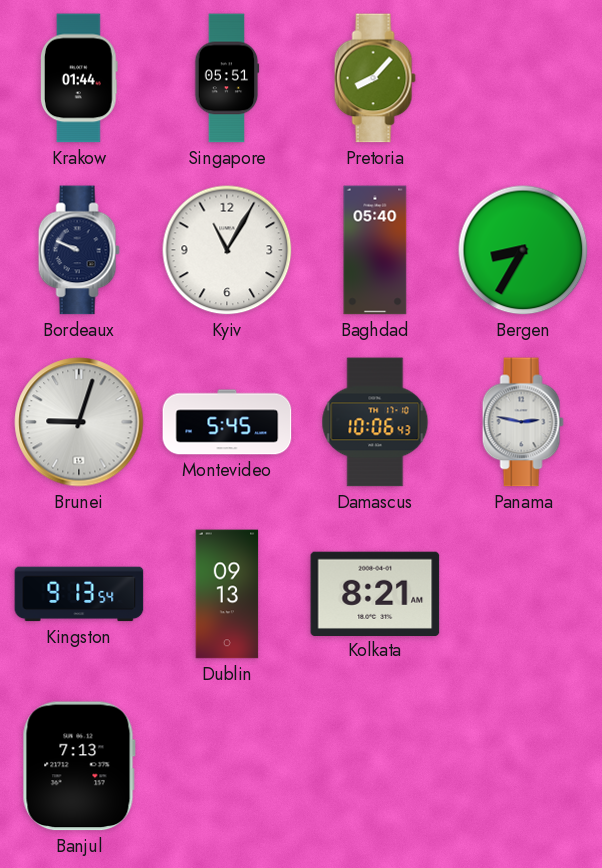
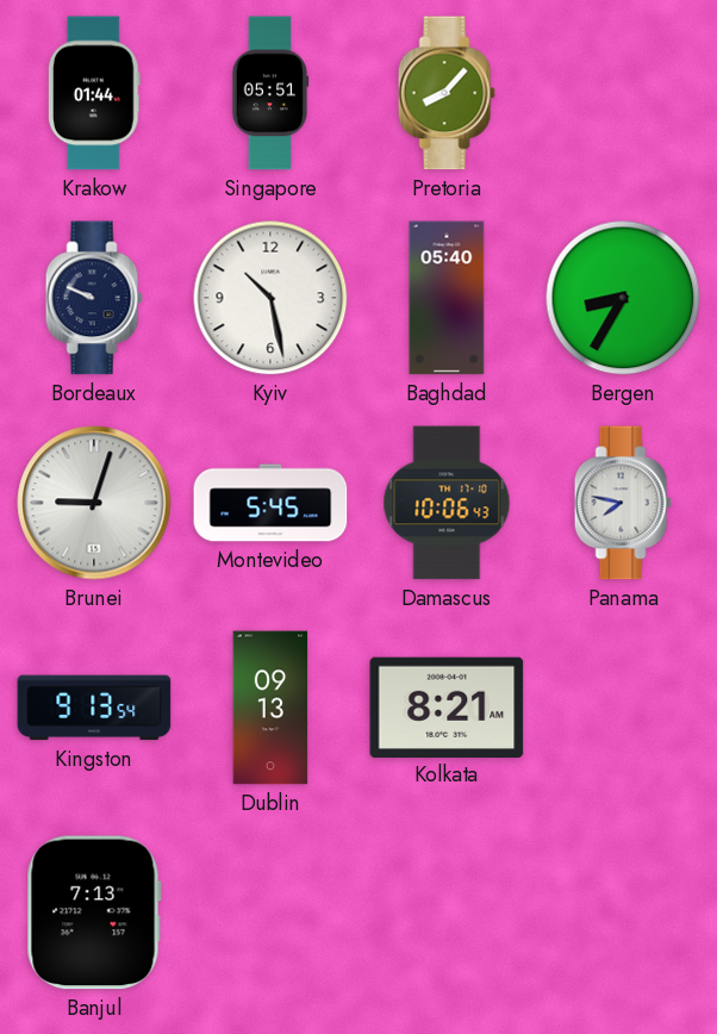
Kyiv: 11:05 -> 10:28 (270, 298)
Panama: 2:47 -> 7:47 (623, 503)
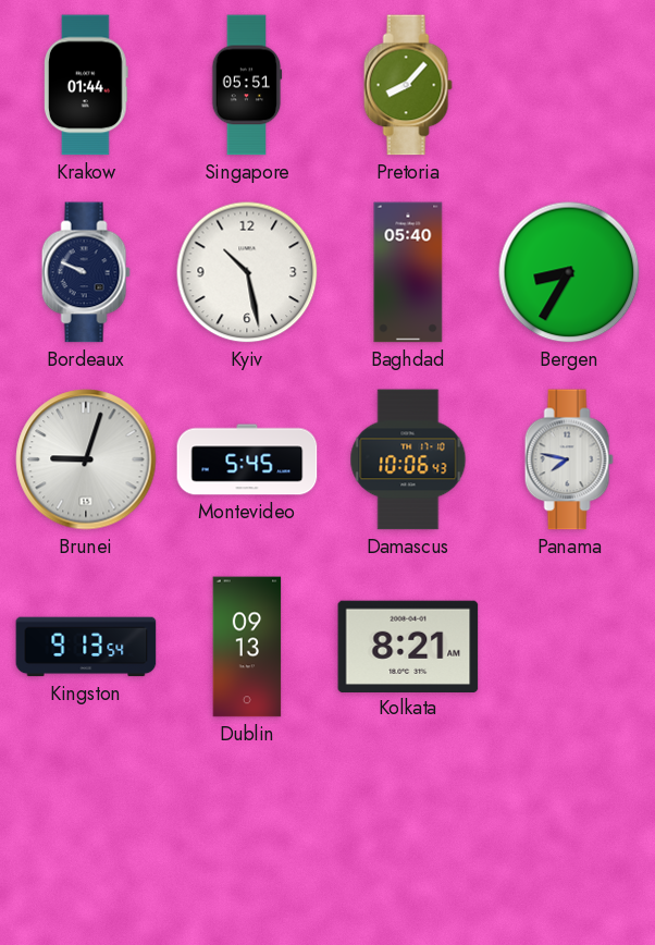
Banjul: 7:13 -> none (94, 912)
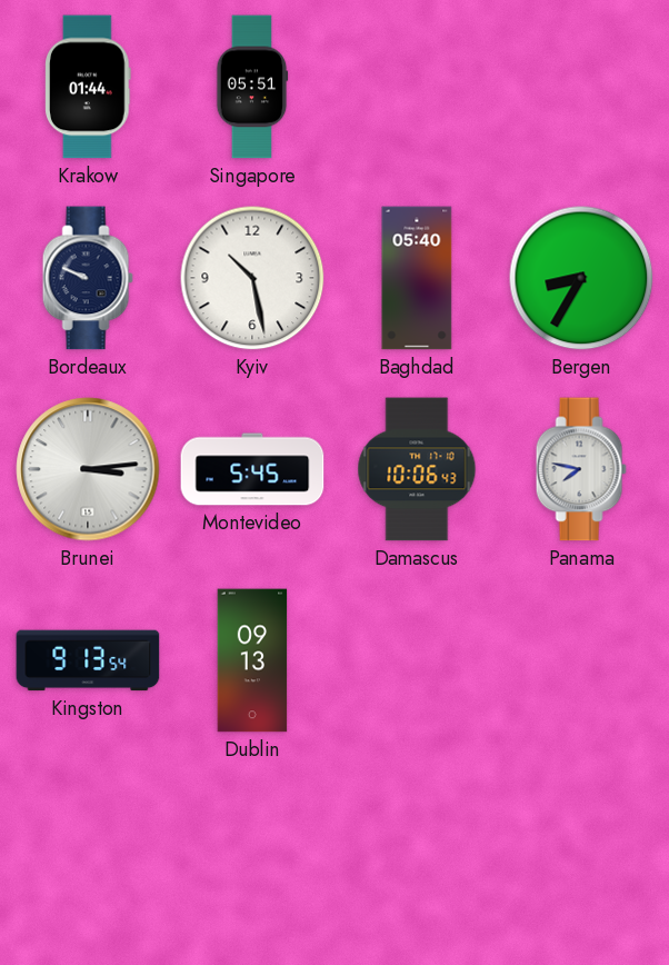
Pretoria: 8:07 -> none (408, 85)
Brunei: 9:03 -> 3:14 (88, 469)
Kolkata: 8:21 -> none (408, 646)
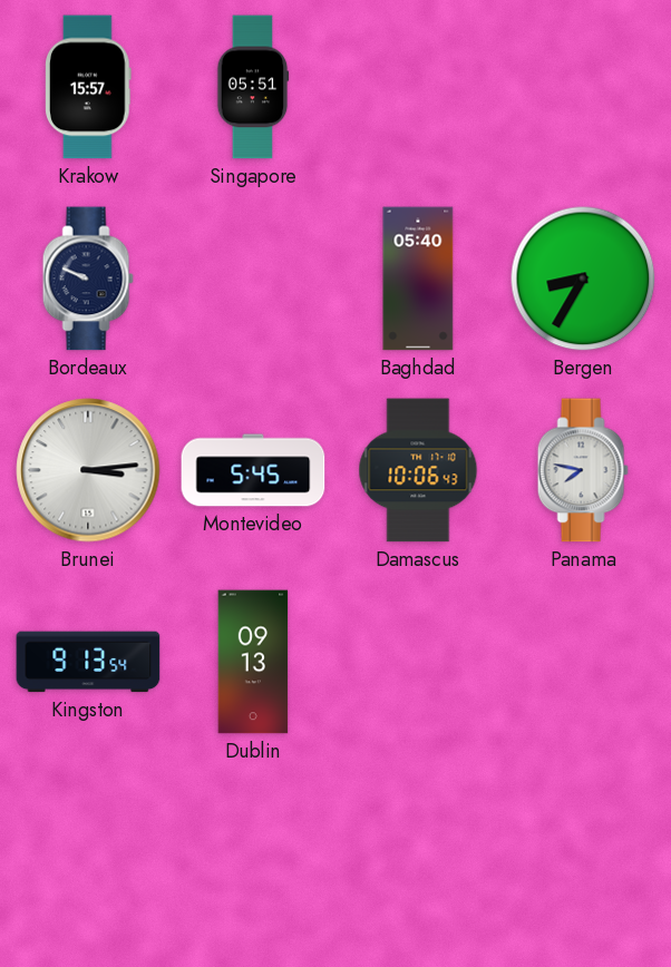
Krakow: 01:44 -> 15:57 (89, 87)
Kyiv: 10:28 -> none (252, 278)
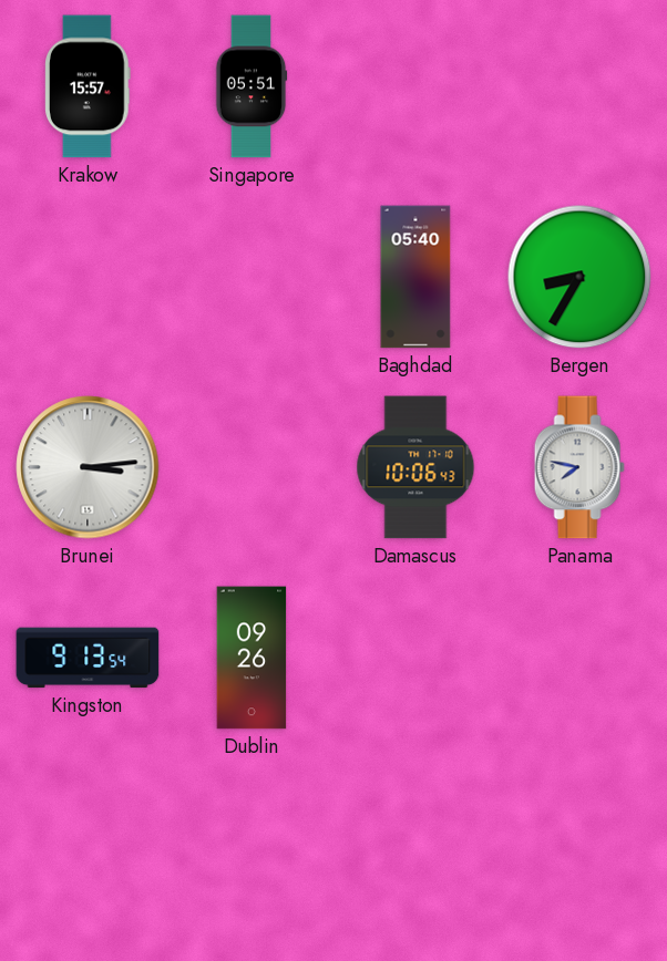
Bordeaux: 9:49 -> none (88, 279)
Montevideo: 5:45 -> none (253, 470)
Dublin: 09:13 -> 09:26 (252, 658)
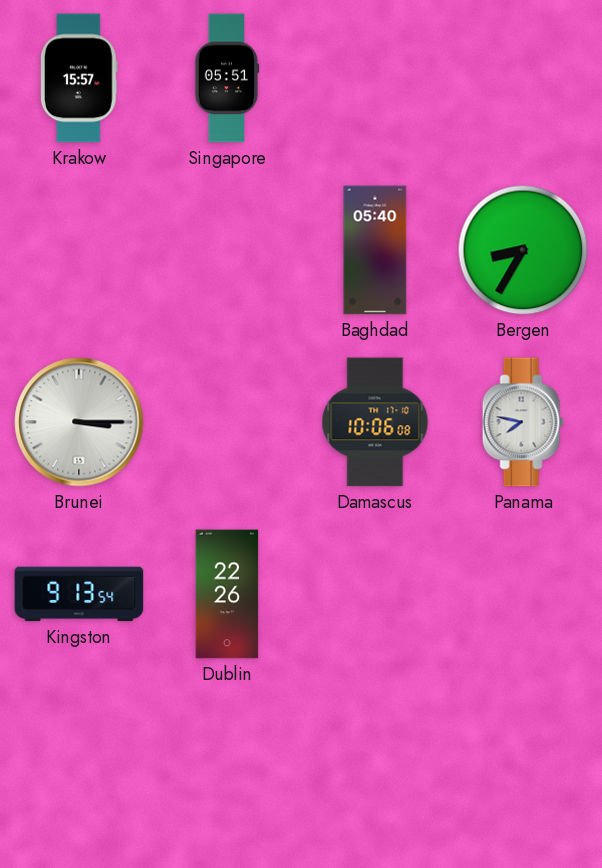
Brunei: 3:14 -> 3:15 (79, 422)
Damascus: 10:06:43 -> 10:06:08 (375, 422)
Dublin: 09:26 -> 22:26 (227, 594)
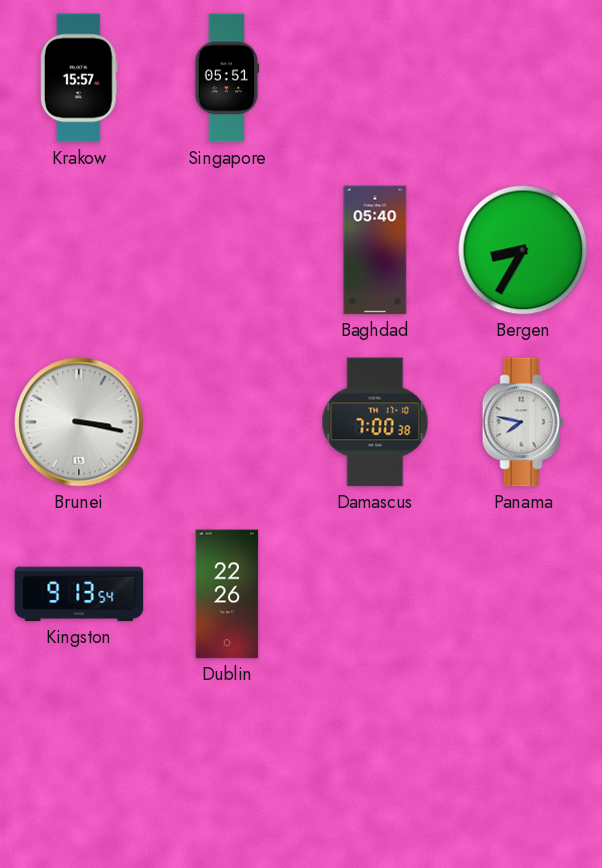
Brunei: 3:15 -> 3:17 (79, 422)
Damascus: 10:06 -> 7:00 (375, 422)
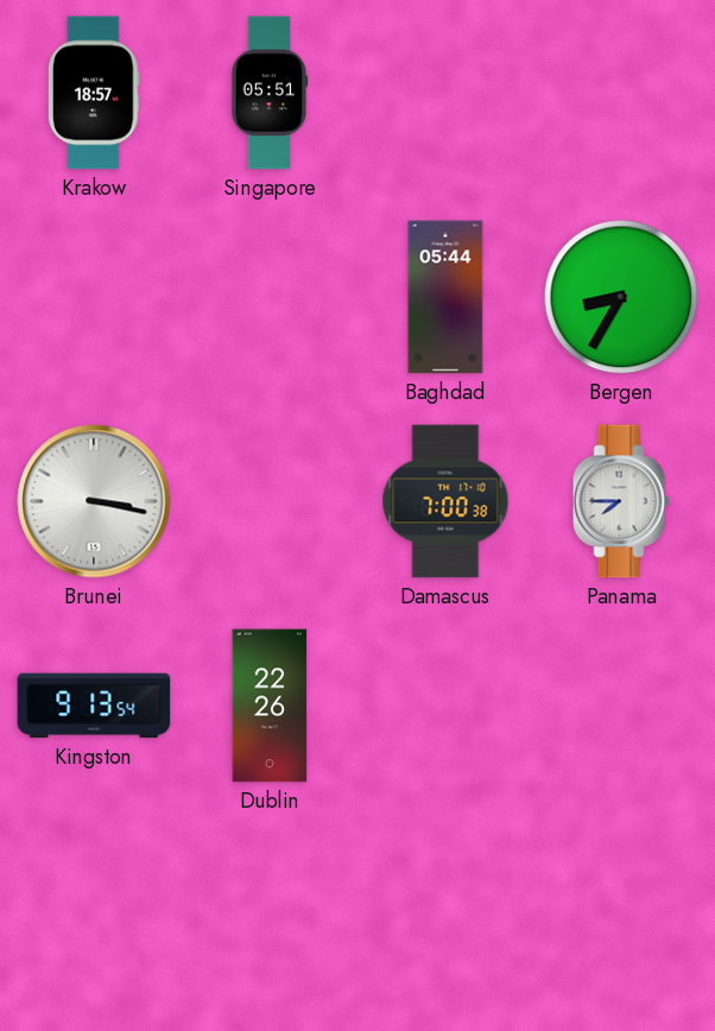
Krakow: 15:57 -> 18:57 (95, 93)
Baghdad: 05:40 -> 05:44 (445, 297)
Panama: 7:47 -> 7:45 (621, 501)
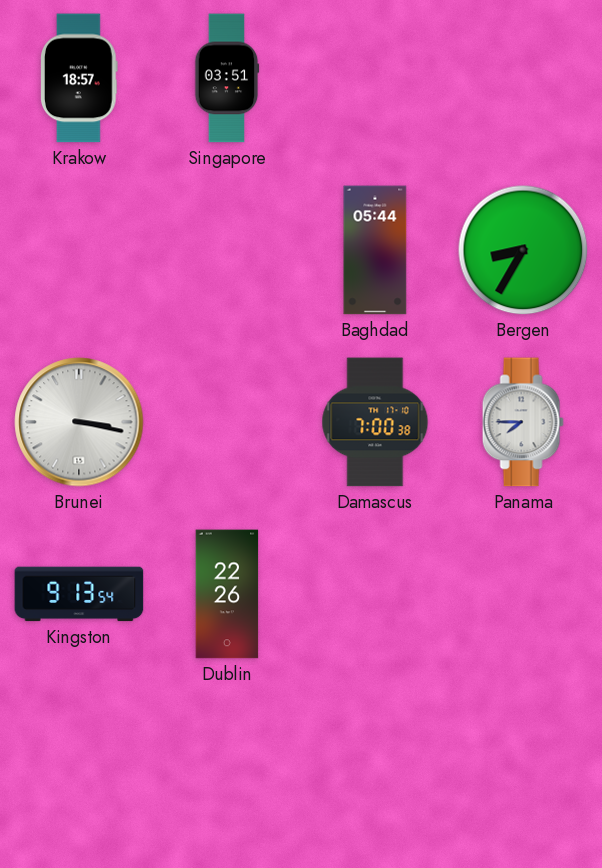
Singapore: 05:51 -> 03:51 (227, 78)
